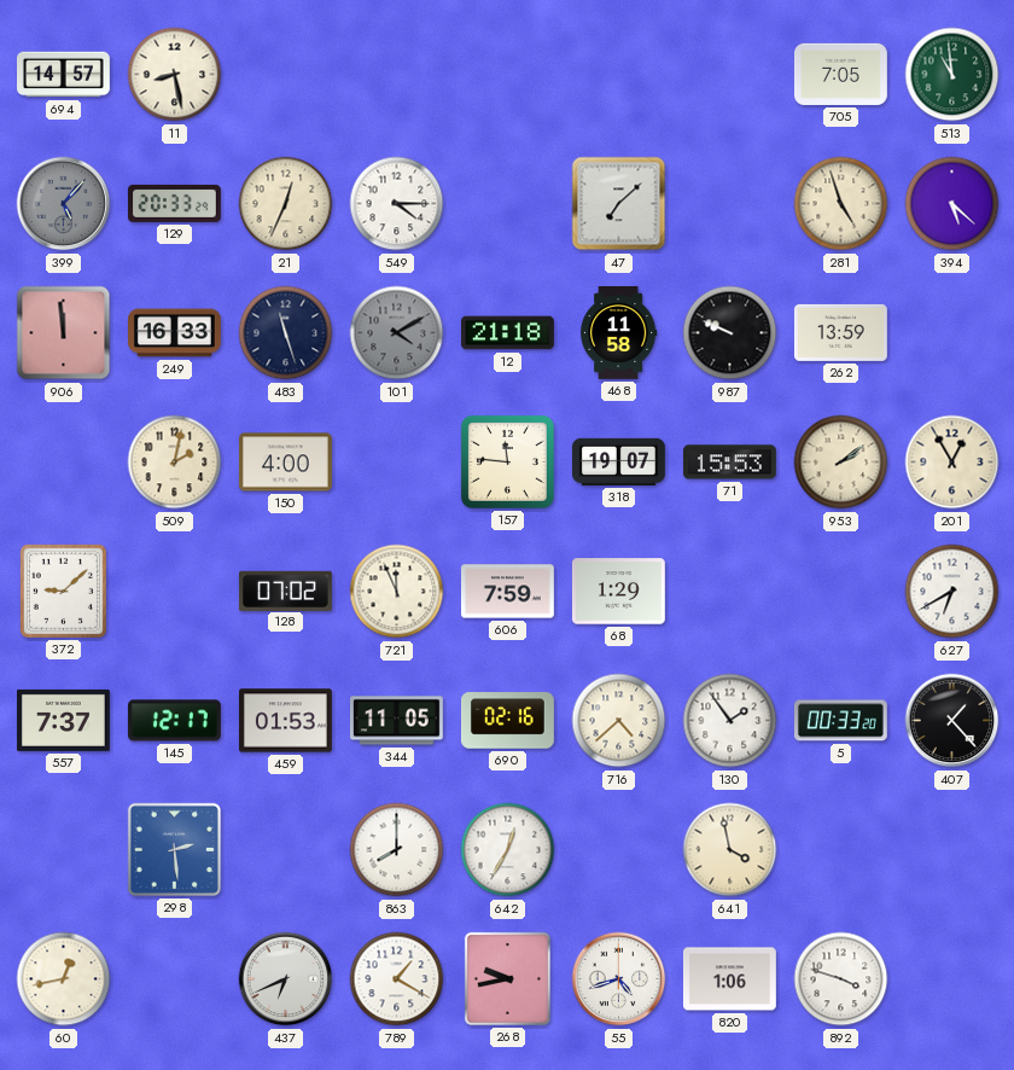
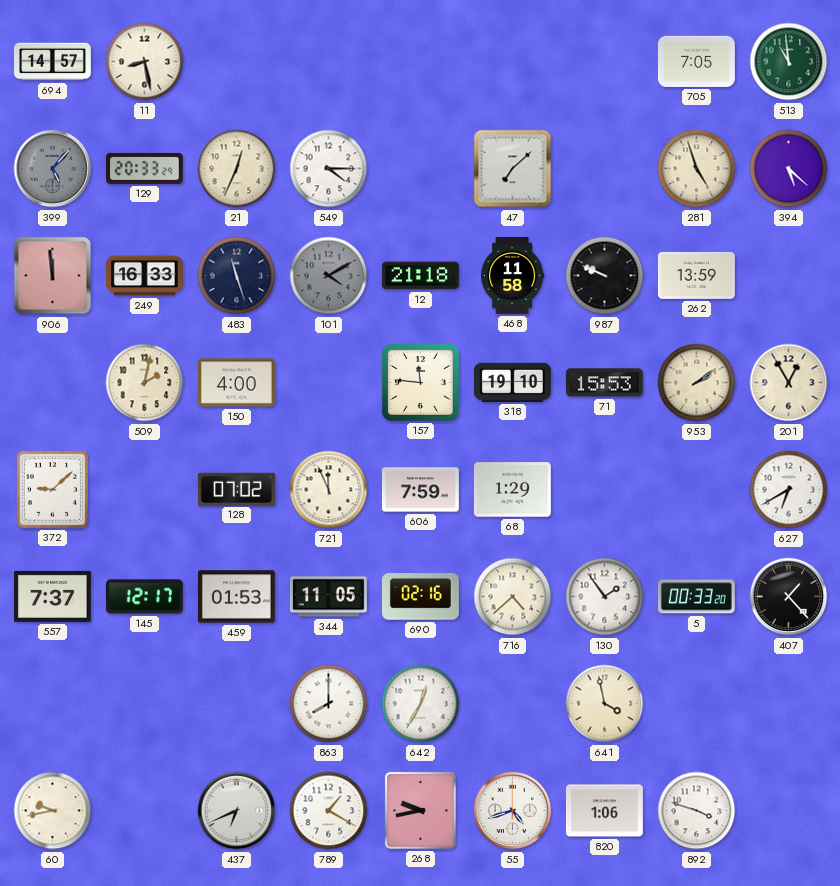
318: 19:07 -> 19:10 (512, 382)
298: 2:29 -> none (174, 849)
60: 12:43 -> 9:43 (53, 811)
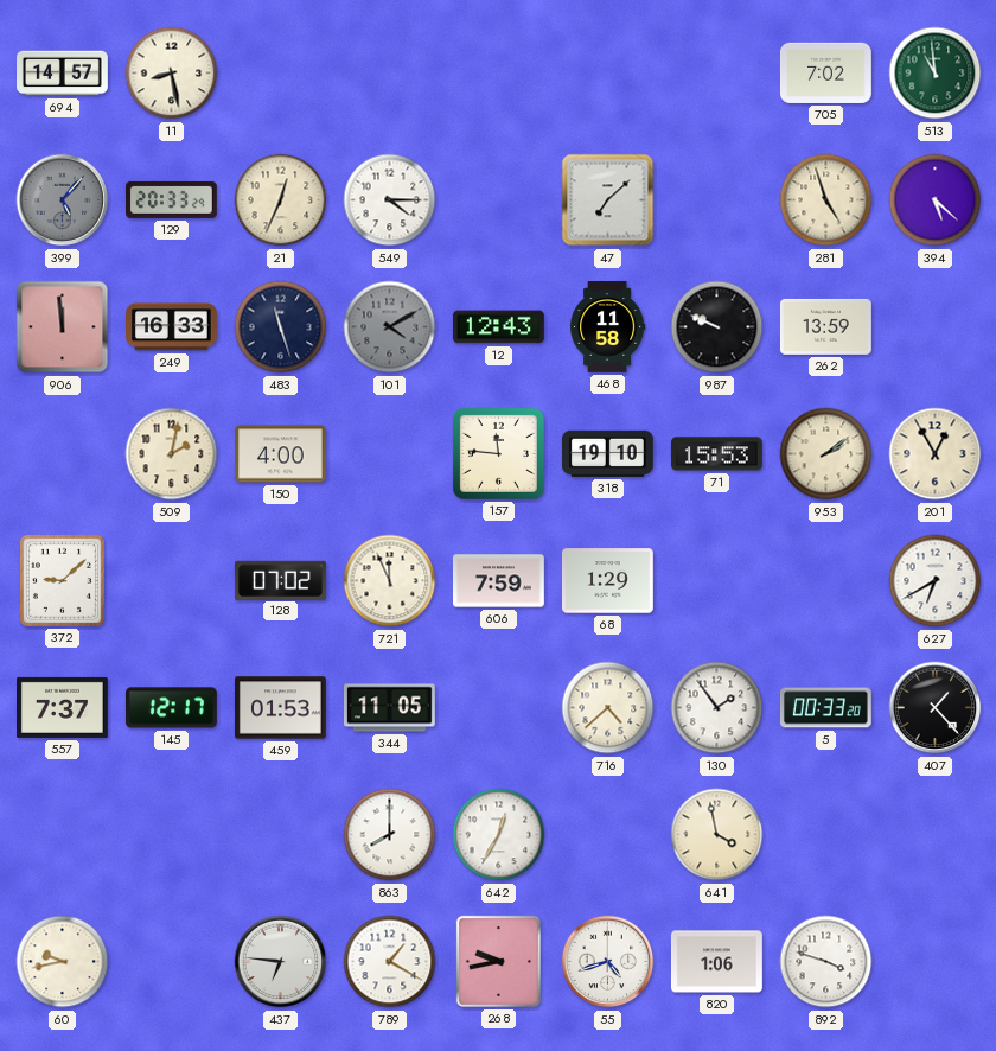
705: 7:05 -> 7:02 (825, 72)
12: 21:18 -> 12:43 (498, 327)
690: 02:16 -> none (420, 597)
437: 6:41 -> 6:46 (281, 962)
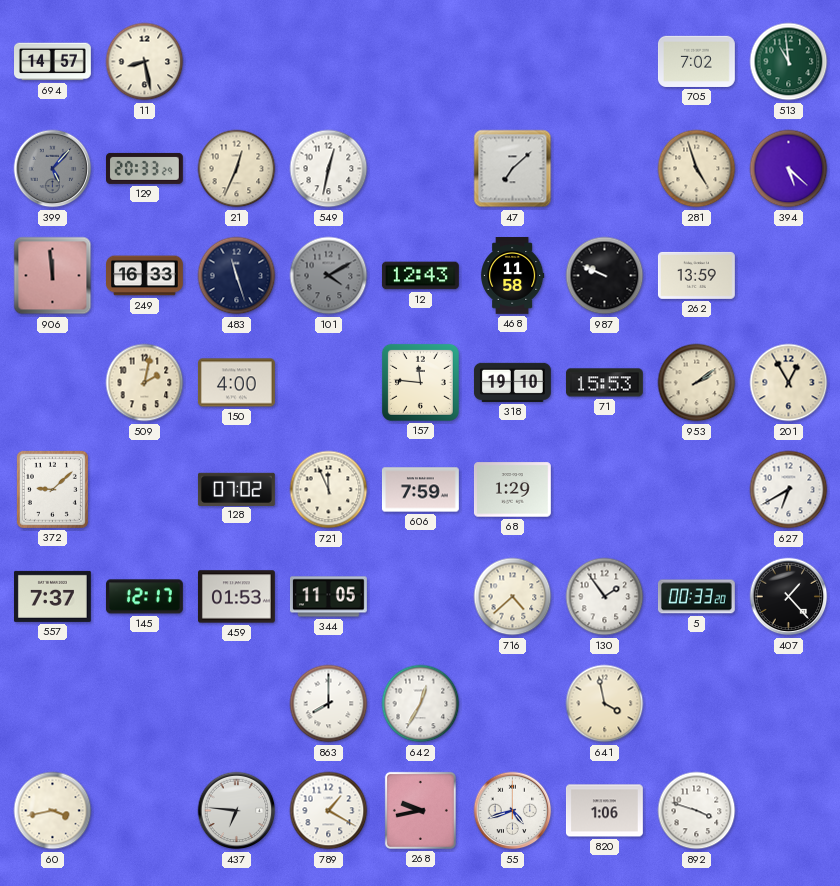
549: 4:15 -> 12:32 (329, 169)
60: 9:43 -> 3:43 (53, 811)
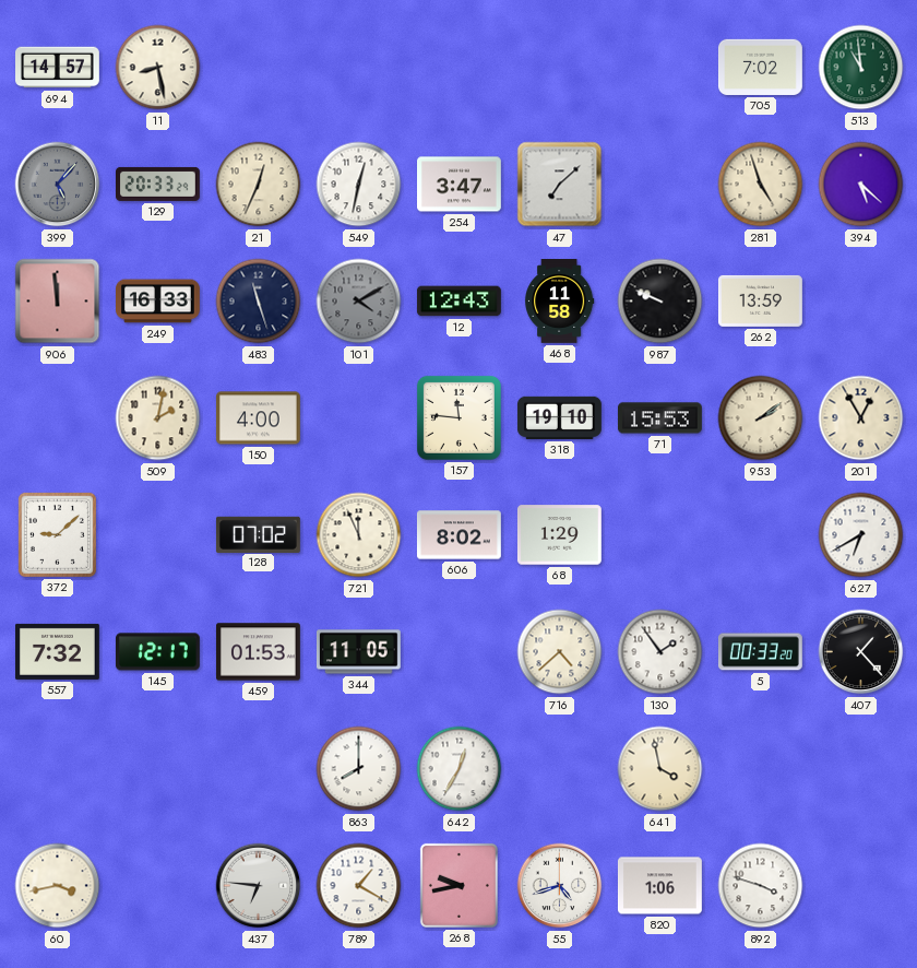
254: none -> 3:47 (460, 185)
606: 7:59 -> 8:02 (458, 535)
557: 7:37 -> 7:32 (58, 651)
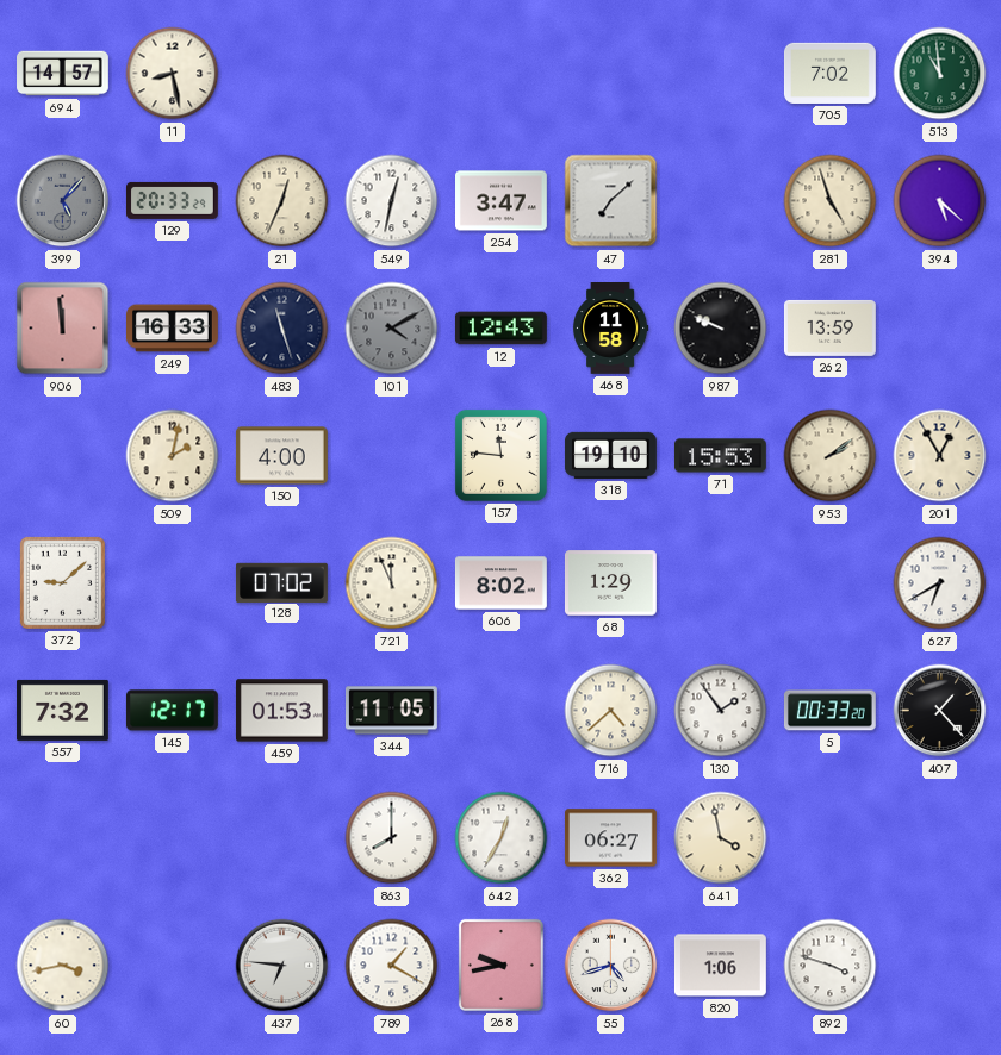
362: none -> 06:27 (610, 838)
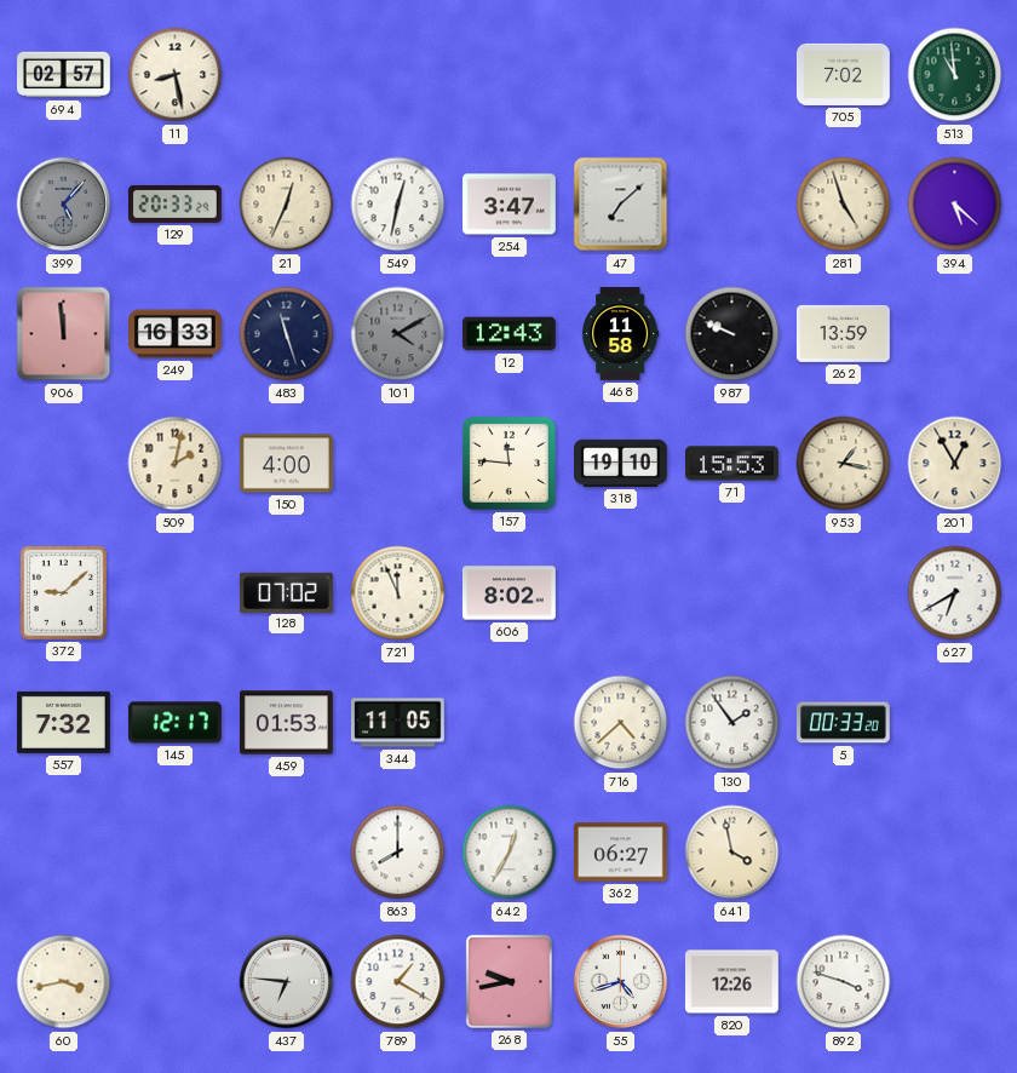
694: 14:57 -> 02:57 (64, 75)
953: 2:09 -> 1:17 (844, 464)
68: 1:29 -> none (610, 583)
407: 1:23 -> none (940, 711)
820: 1:06 -> 12:26 (731, 982)
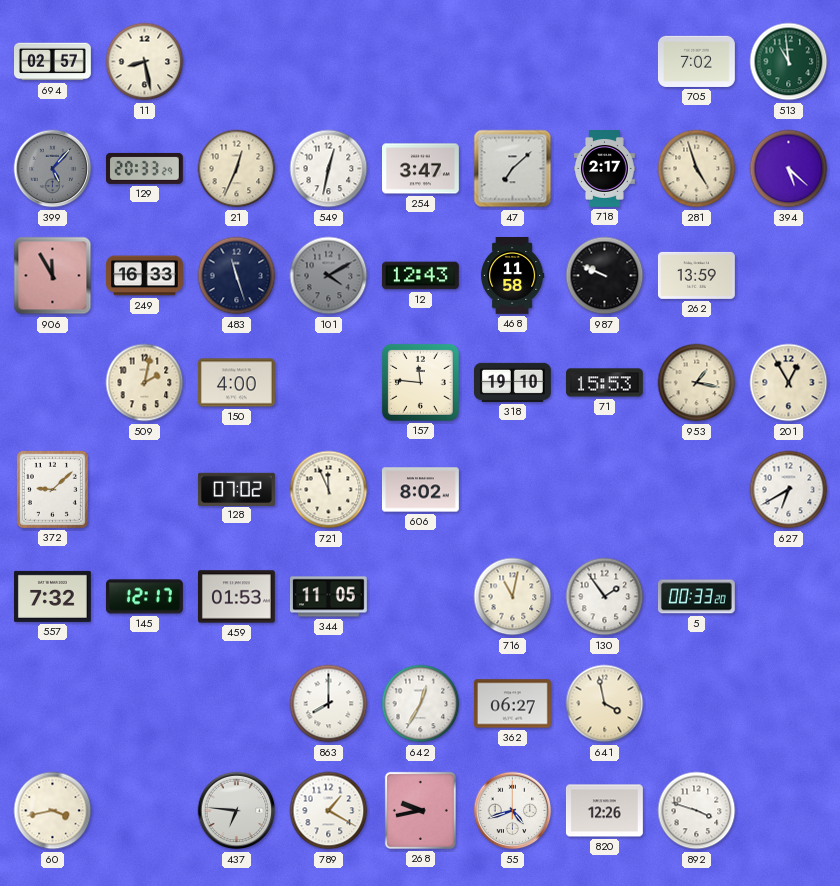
718: none -> 2:17 (605, 169)
906: 11:59 -> 11:55 (53, 276)
716: 4:38 -> 11:02 (513, 597)
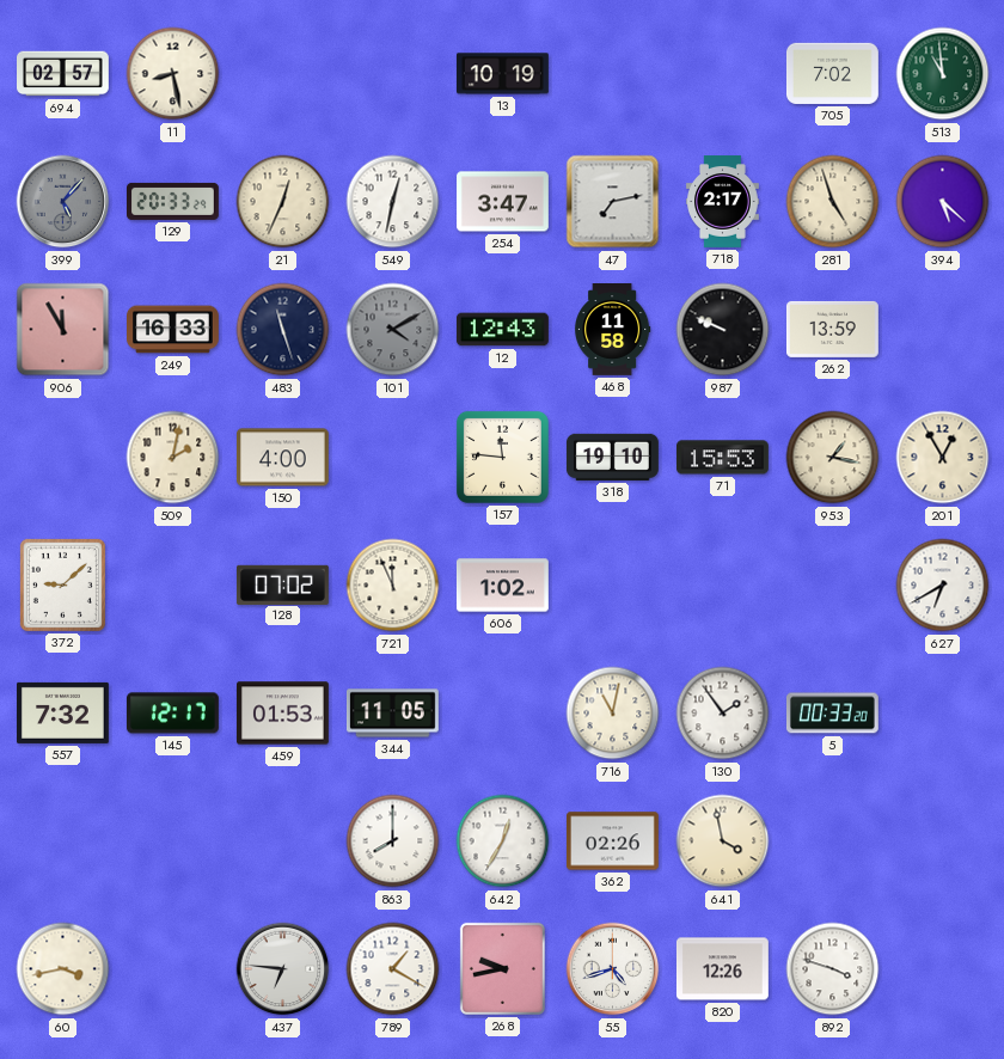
13: none -> 10:19 (502, 74)
47: 7:08 -> 7:13 (613, 202)
606: 8:02 -> 1:02 (502, 586)
362: 06:27 -> 02:26 (612, 841)
